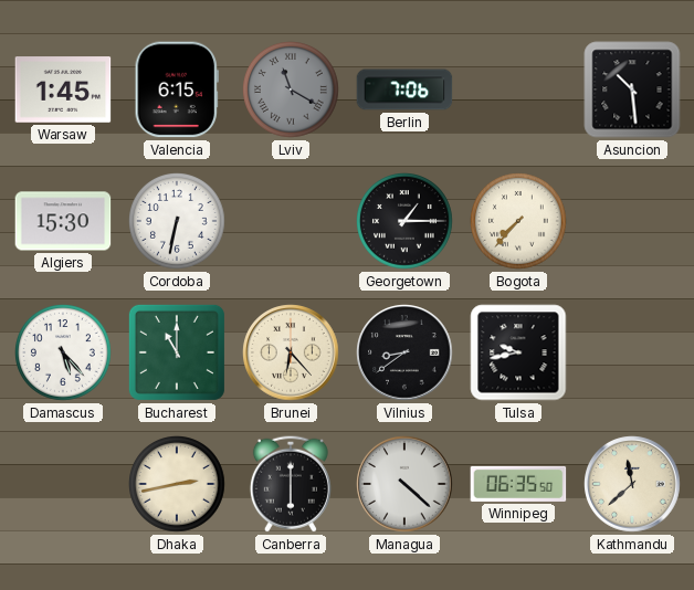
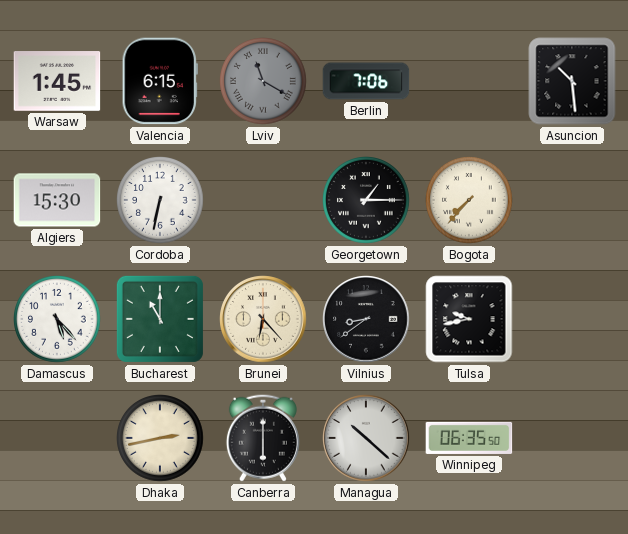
Managua: 4:22 -> 10:22 (366, 438)
Kathmandu: 11:38 -> none (632, 484)
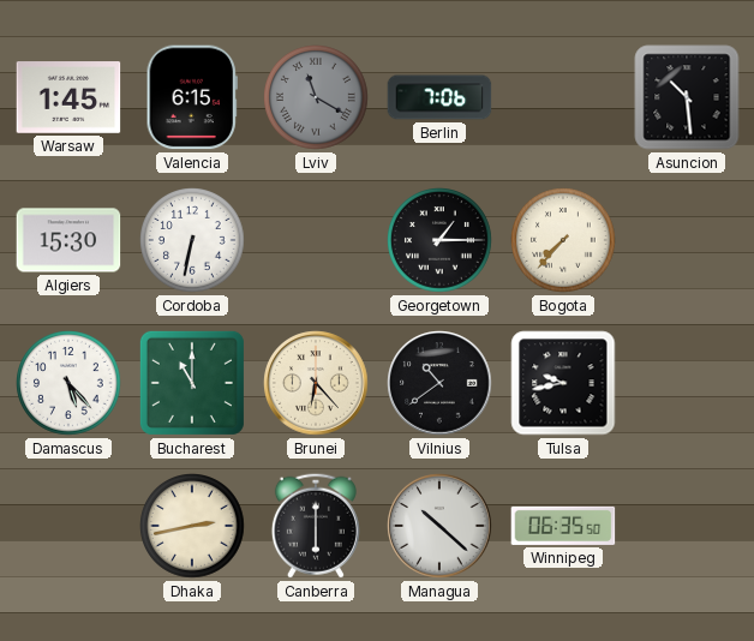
Vilnius: 8:39 -> 10:39 (439, 383)
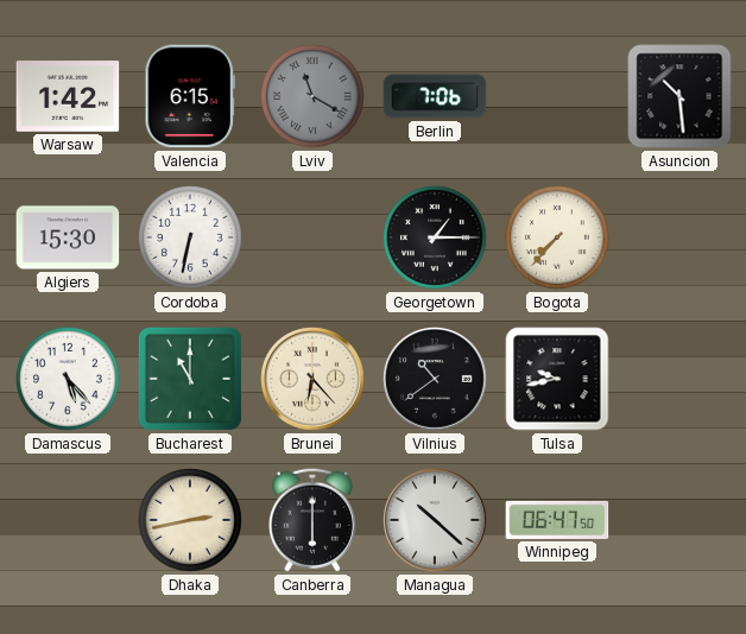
Warsaw: 1:45 -> 1:42 (68, 96)
Winnipeg: 06:35 -> 06:47 (557, 520)
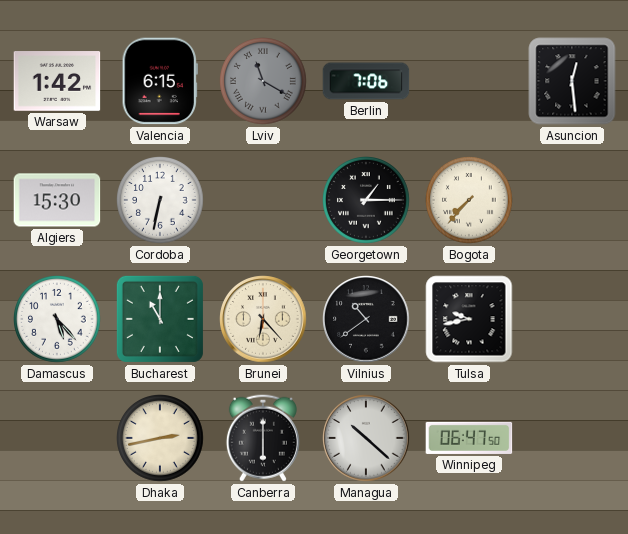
Asuncion: 10:29 -> 12:29 (572, 81)
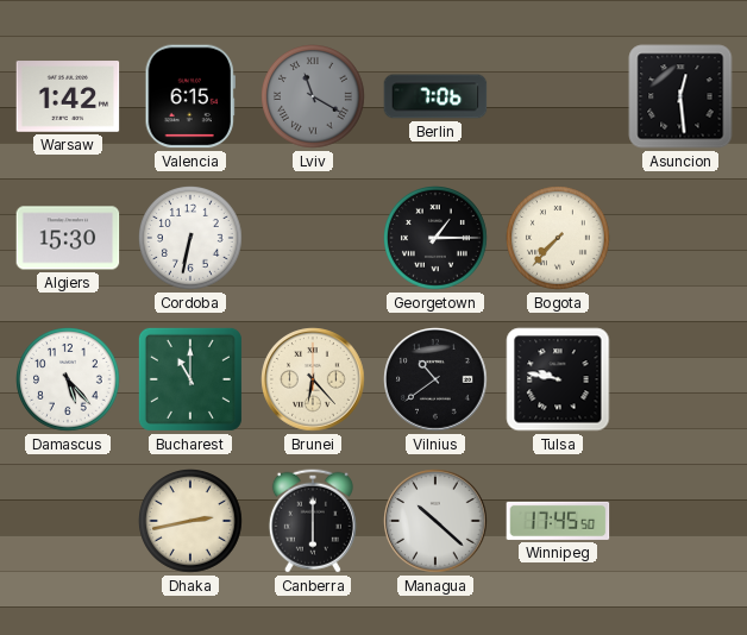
Tulsa: 9:43 -> 9:47 (558, 379)
Winnipeg: 06:47 -> 17:45 (558, 521)
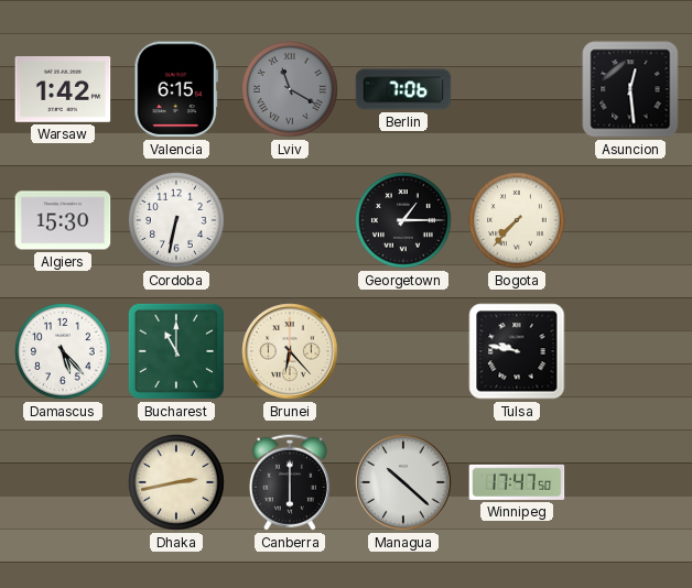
Vilnius: 10:39 -> none (435, 379)
Winnipeg: 17:45 -> 17:47 (517, 482)
